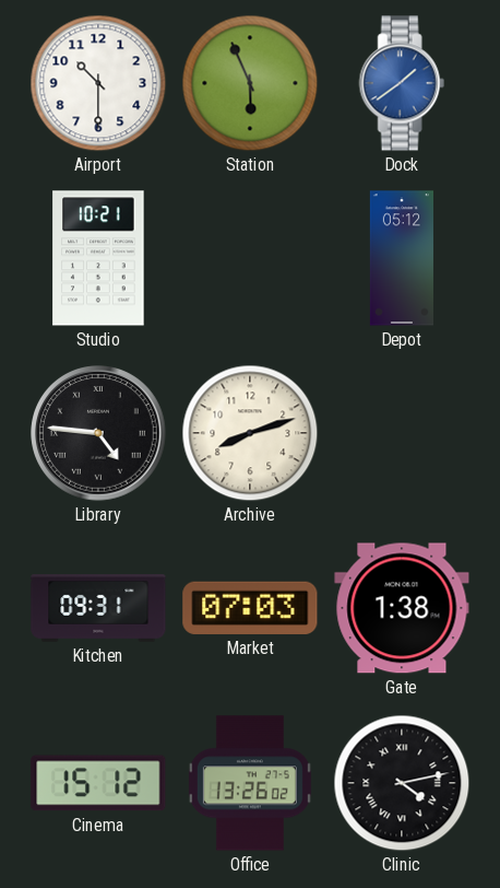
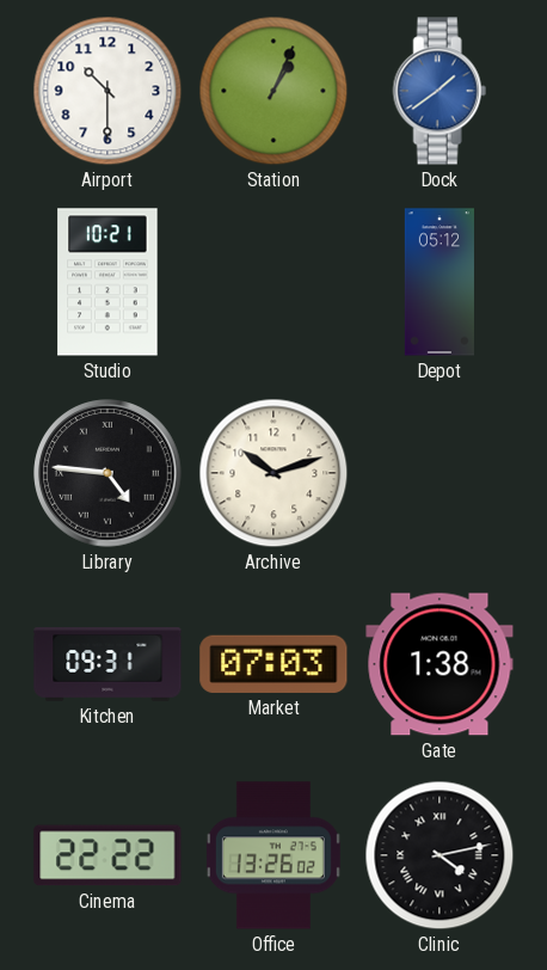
Station: 5:56 -> 1:04 (273, 91)
Archive: 8:12 -> 10:12 (273, 473)
Cinema: 15:12 -> 22:22 (107, 855)
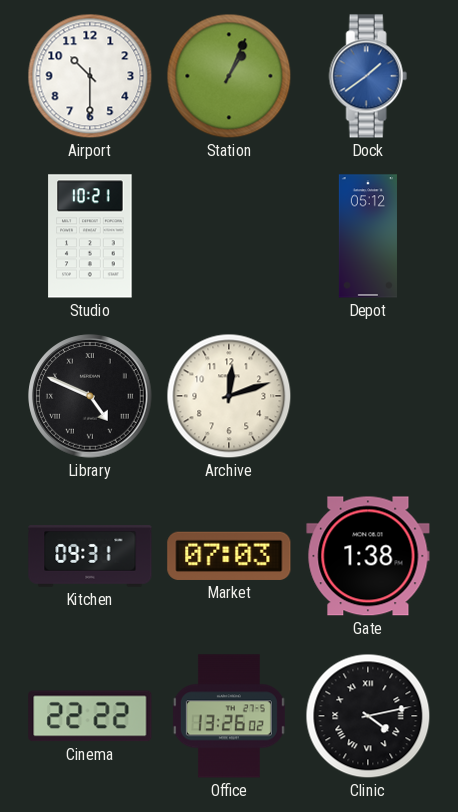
Library: 4:46 -> 4:49 (90, 396)
Archive: 10:12 -> 12:12 (229, 396)
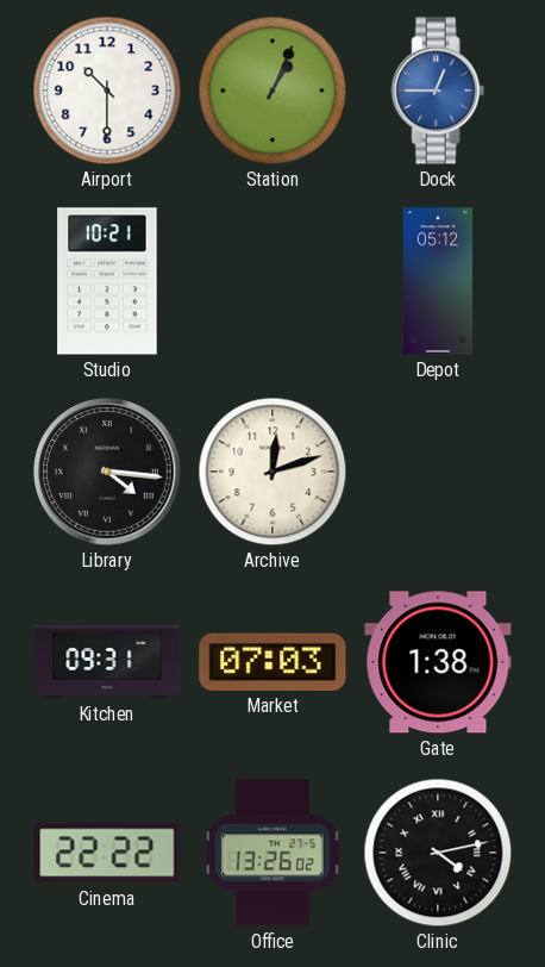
Dock: 1:39 -> 12:45 (438, 91)
Library: 4:49 -> 4:16 (107, 472)
